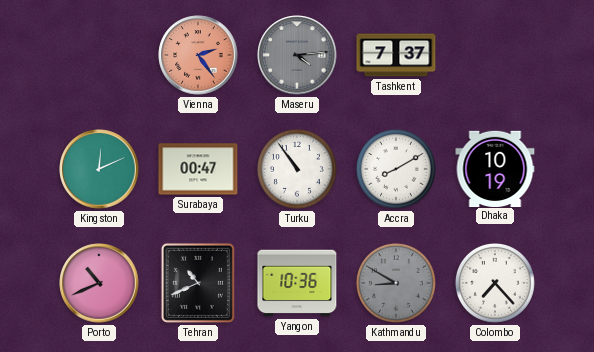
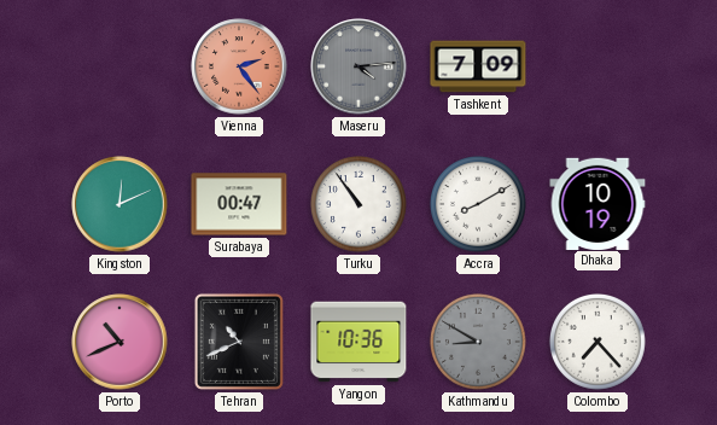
Tashkent: 7:37 -> 7:09 (478, 66)
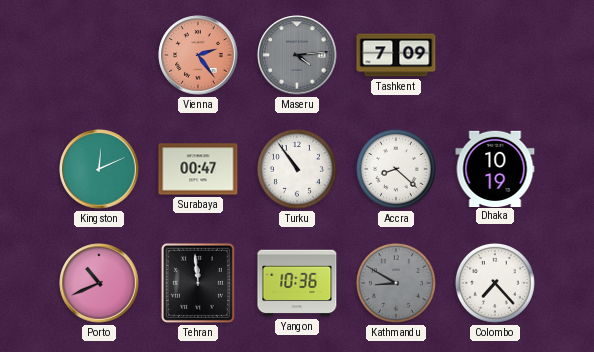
Accra: 8:10 -> 8:22 (396, 169)
Tehran: 10:41 -> 11:59 (198, 283)
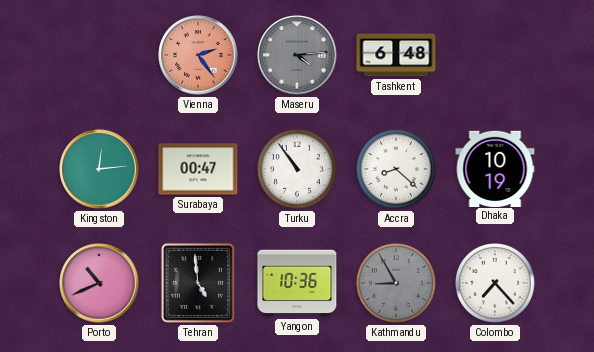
Tashkent: 7:09 -> 6:48 (396, 55)
Kingston: 12:11 -> 12:14 (99, 169)
Tehran: 11:59 -> 4:59 (198, 283)
Kathmandu: 8:50 -> 8:55 (396, 283)
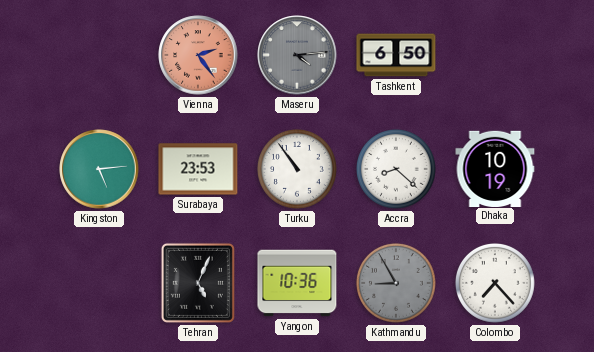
Tashkent: 6:48 -> 6:50 (396, 55)
Kingston: 12:14 -> 5:14 (99, 169)
Surabaya: 00:47 -> 23:53 (198, 169)
Porto: 10:41 -> none (99, 283)
Tehran: 4:59 -> 5:04 (198, 283)
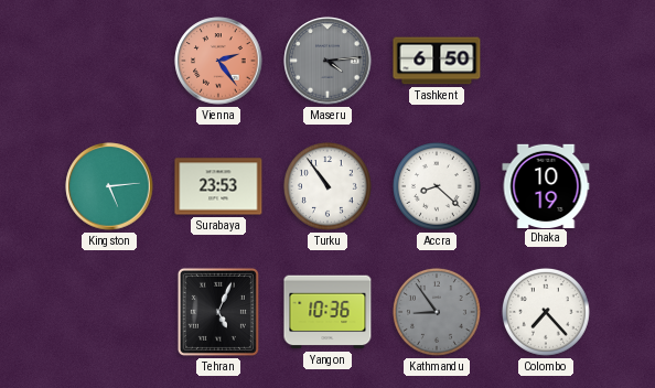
Kathmandu: 8:55 -> 8:54 (437, 312)
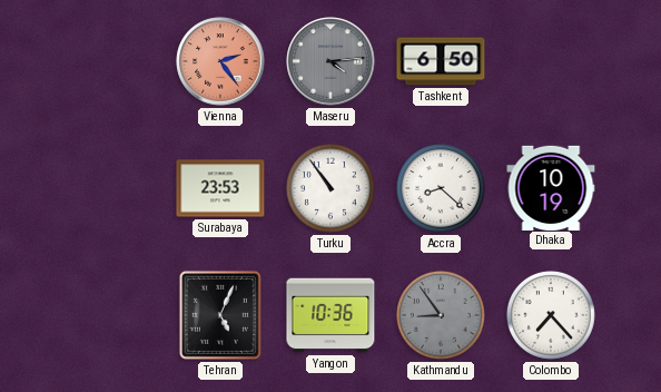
Kingston: 5:14 -> none (109, 186)
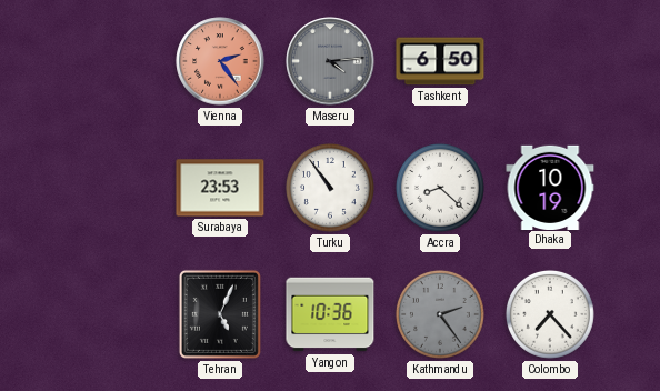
Kathmandu: 8:54 -> 2:24 (440, 314)
